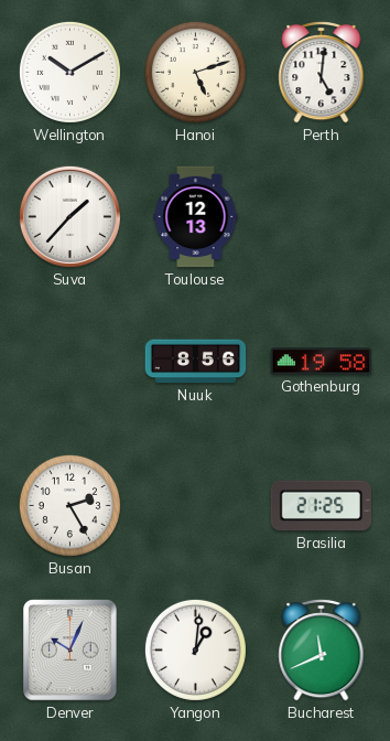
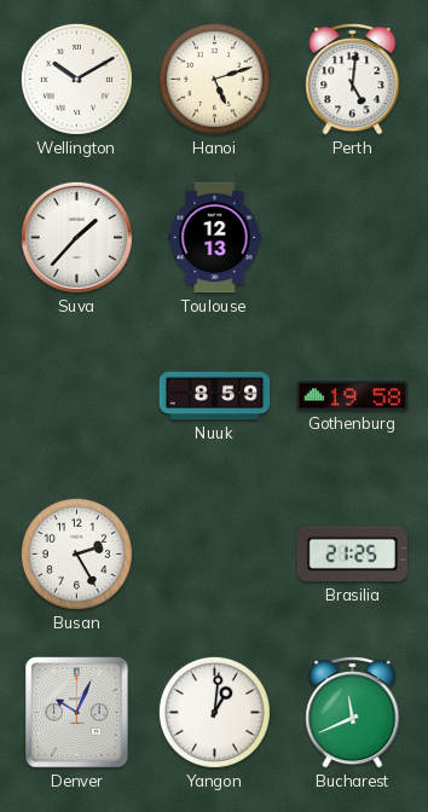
Nuuk: 8:56 -> 8:59 (215, 396)
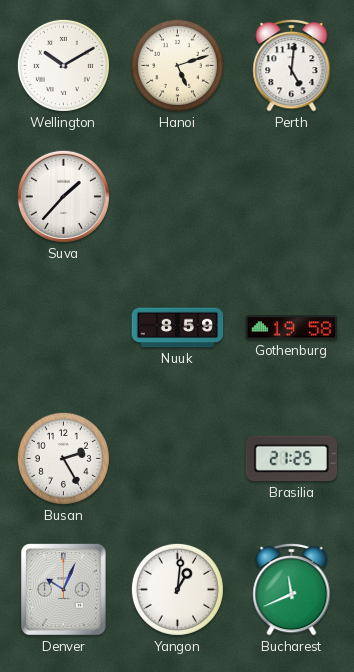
Toulouse: 12:13 -> none (215, 238)
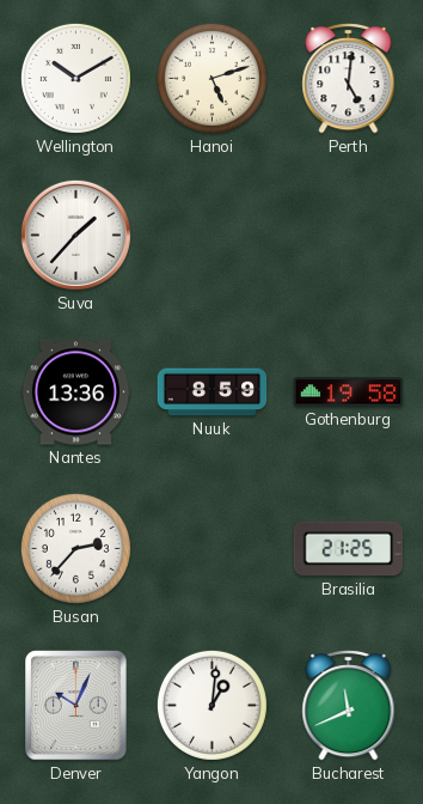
Nantes: none -> 13:36 (76, 392)
Busan: 2:25 -> 2:37 (75, 548)
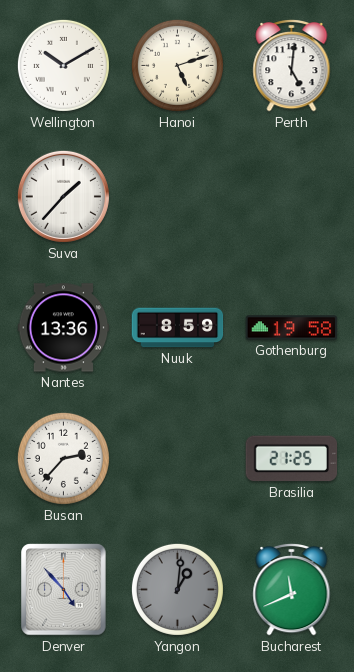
Denver: 10:04 -> 4:53 (64, 590)
Yangon dial: white -> grey (177, 589)
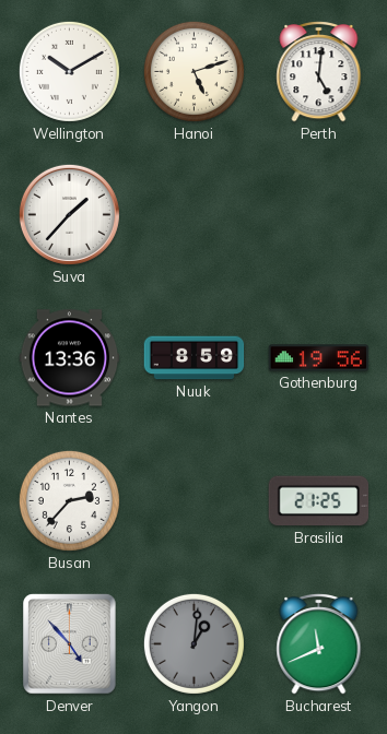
Gothenburg: 19:58 -> 19:56 (319, 358)
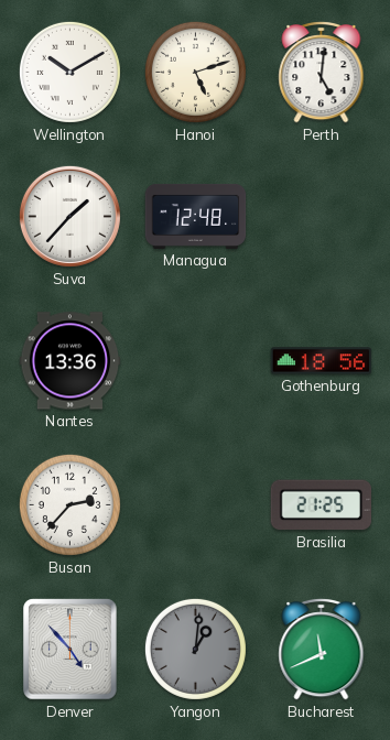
Managua: none -> 12:48 (196, 216)
Nuuk: 8:59 -> none (195, 358)
Gothenburg: 19:56 -> 18:56 (322, 361)
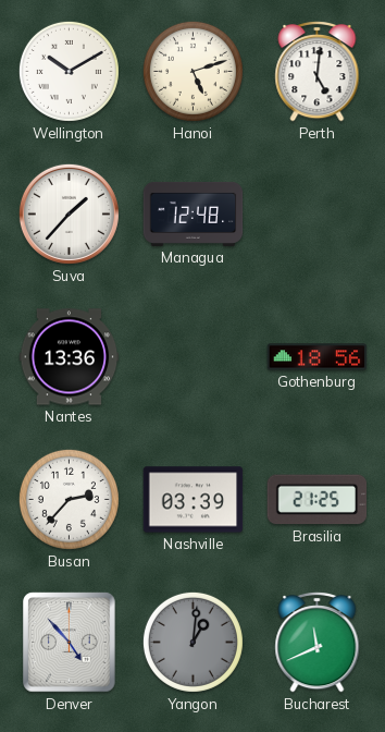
Nashville: none -> 03:39 (194, 500)
